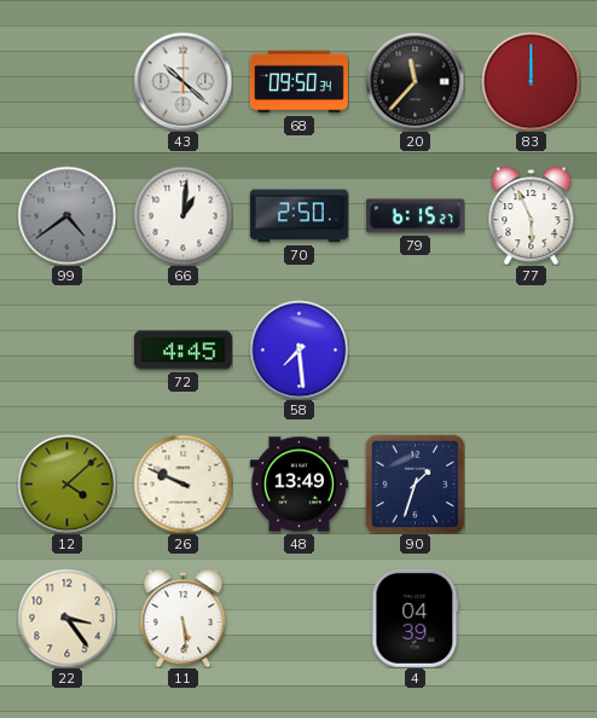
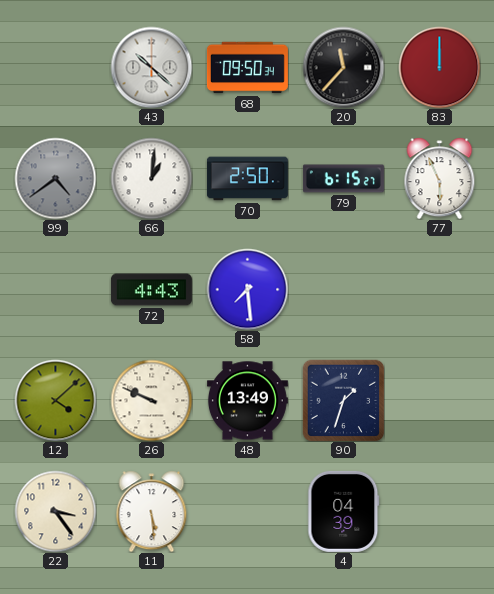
72: 4:45 -> 4:43 (151, 290)
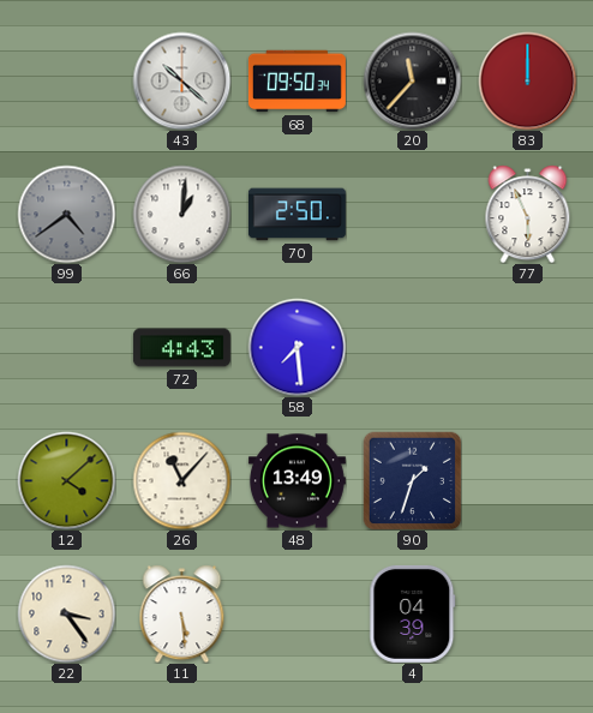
79: 6:15 -> none (343, 179)
26: 9:49 -> 11:07 (181, 480)
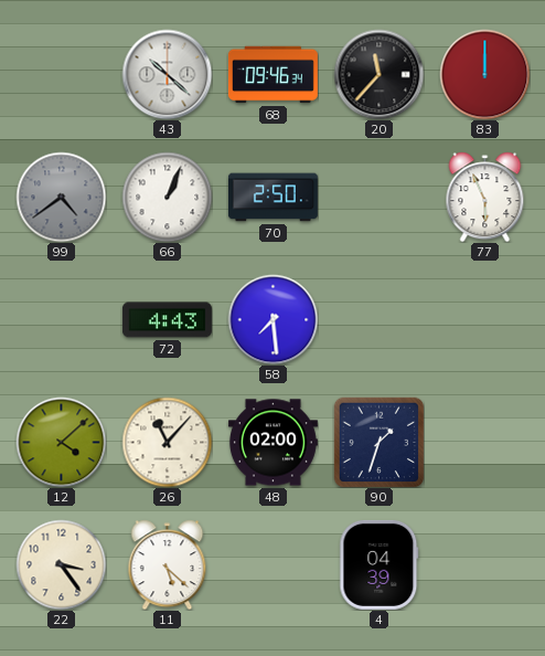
68: 09:50 -> 09:46 (272, 75)
66: 1:01 -> 1:04 (167, 197)
48: 13:49 -> 02:00 (272, 443)
11: 5:29 -> 5:22 (168, 564)
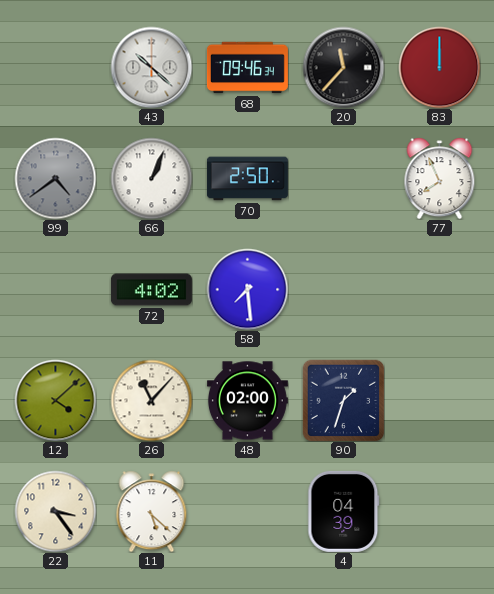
77: 5:56 -> 7:56 (440, 178)
72: 4:43 -> 4:02 (151, 290)
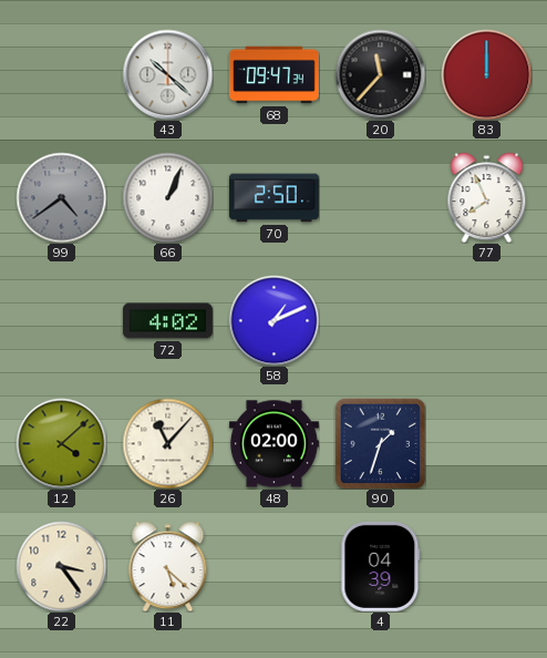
68: 09:46 -> 09:47 (273, 75)
58: 7:29 -> 1:11 (273, 320)
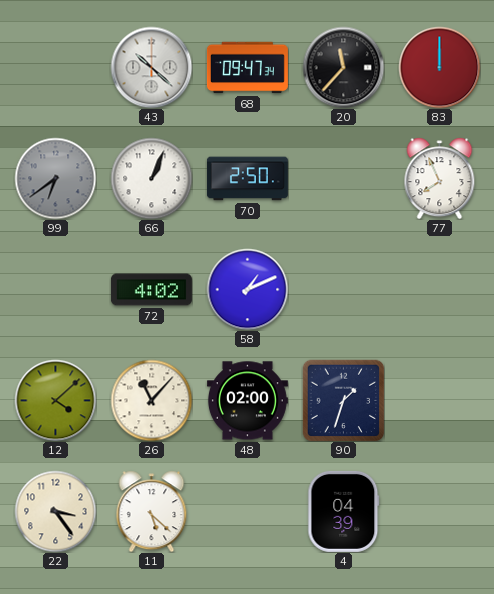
99: 4:39 -> 6:39 (55, 178)
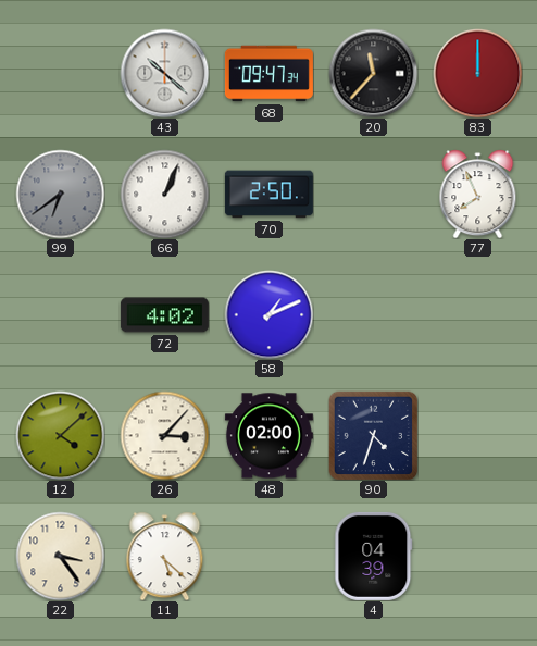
26: 11:07 -> 3:07 (164, 435)
90: 1:33 -> 4:33 (373, 435)
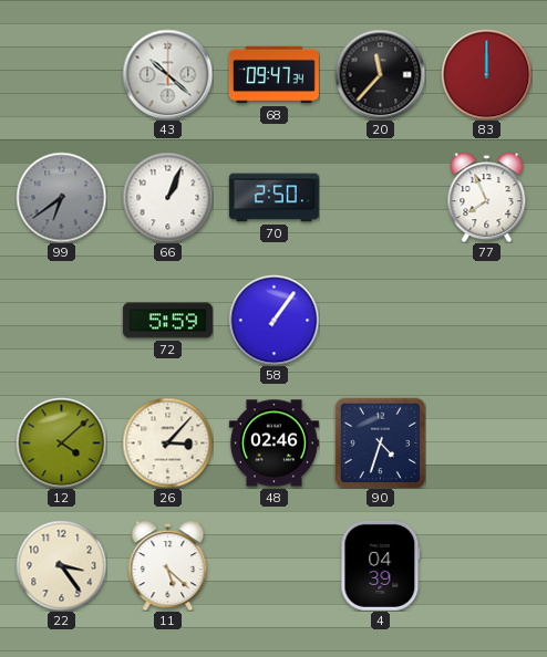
72: 4:02 -> 5:59 (167, 321)
58: 1:11 -> 1:06 (273, 320)
48: 02:00 -> 02:46 (273, 444)
